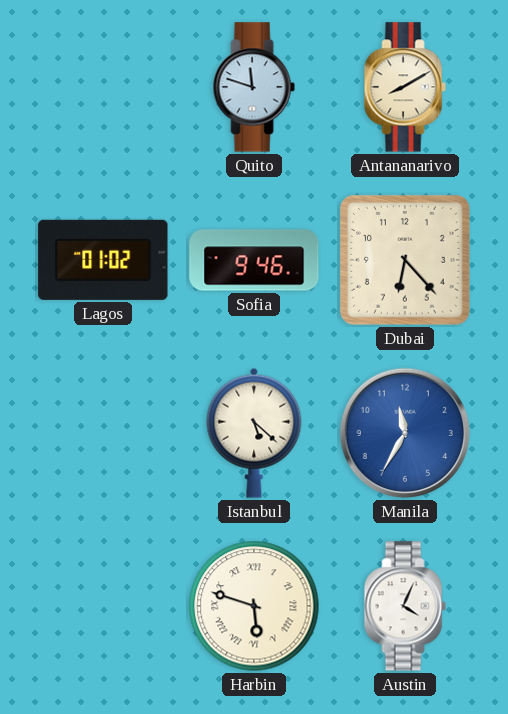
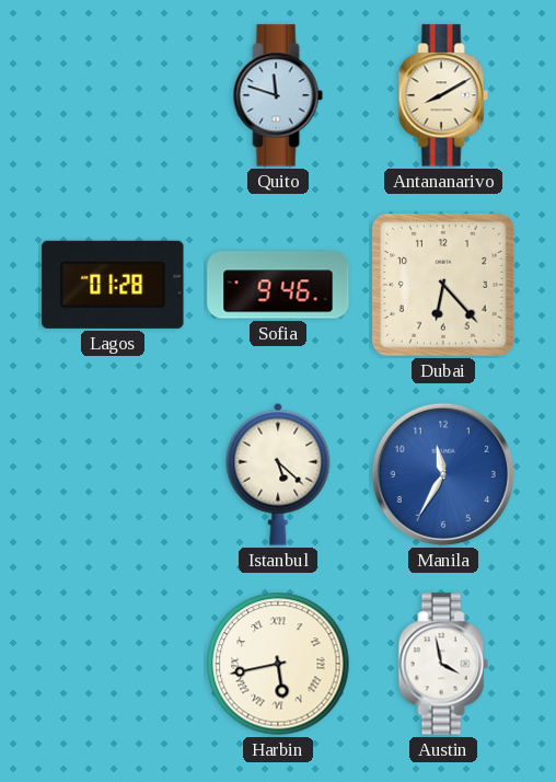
Lagos: 01:02 -> 01:28 (113, 285)
Harbin: 5:48 -> 5:43 (278, 664)
Austin: 4:04 -> 3:58 (443, 664)
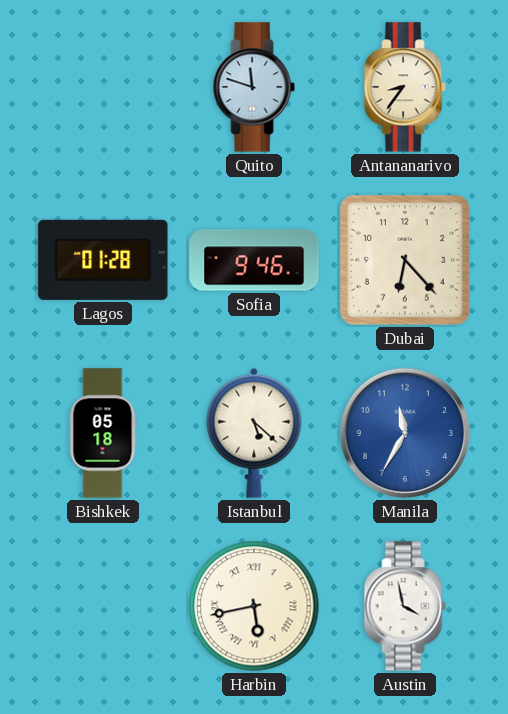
Antananarivo: 8:10 -> 8:36 (405, 87)
Bishkek: none -> 05:18 (103, 433)
